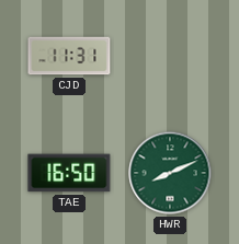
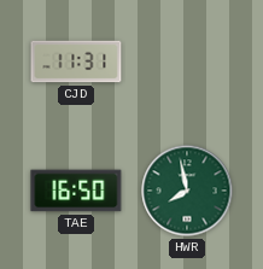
HWR: 8:11 -> 7:58 (187, 191)
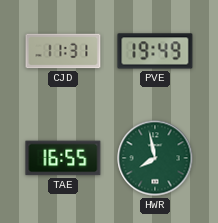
PVE: none -> 19:49 (155, 51)
TAE: 16:50 -> 16:55 (63, 158)
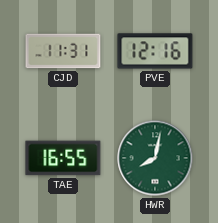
PVE: 19:49 -> 12:16 (155, 51)
HWR: 7:58 -> 8:02 (155, 158)
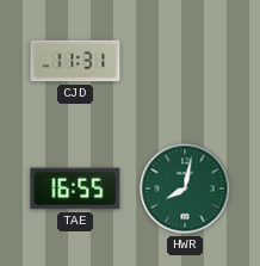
PVE: 12:16 -> none (155, 51)
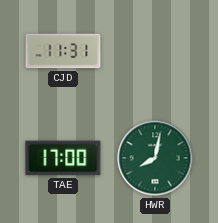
TAE: 16:55 -> 17:00 (63, 158)
